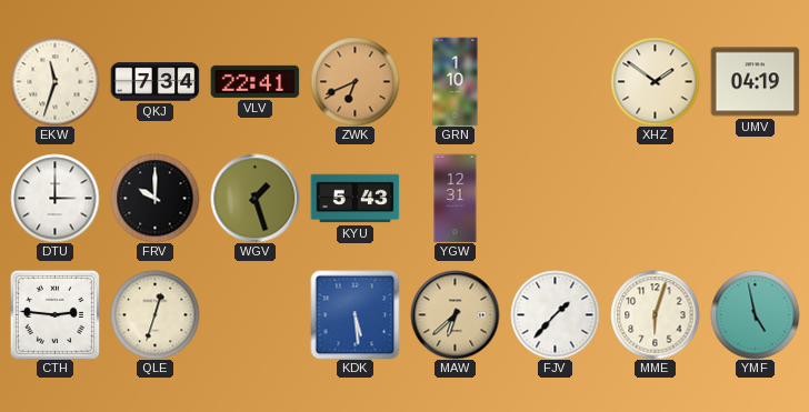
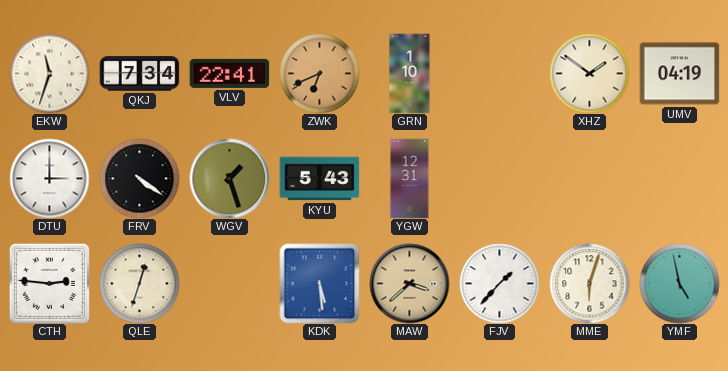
FRV: 10:00 -> 4:21 (139, 178)
MAW: 6:38 -> 3:38 (409, 283)
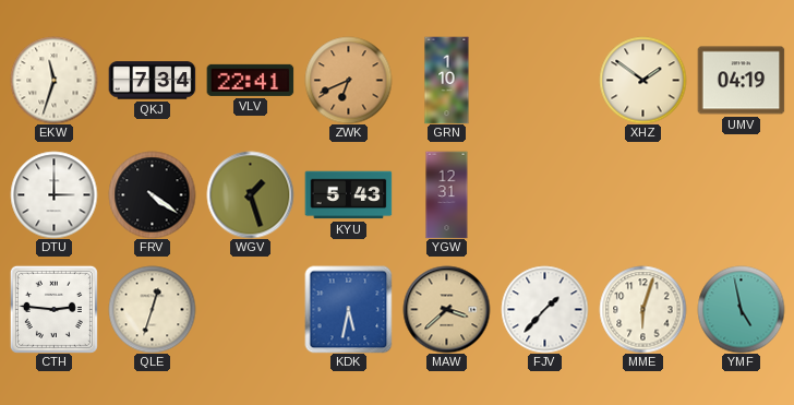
KDK: 5:29 -> 5:32 (348, 309)
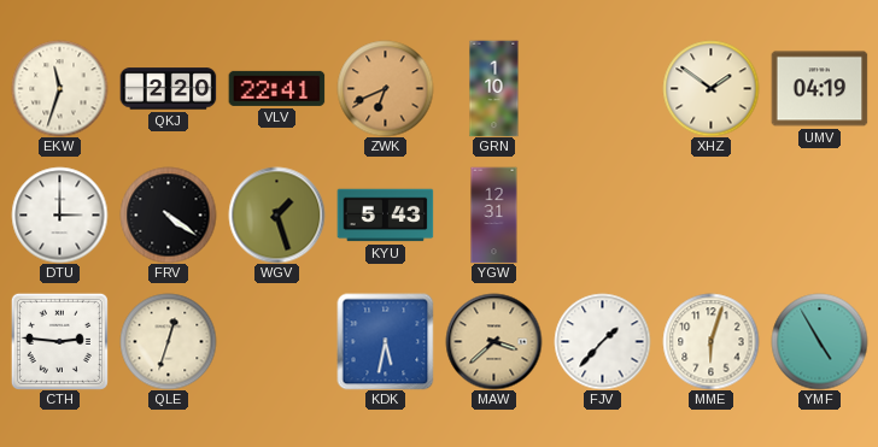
QKJ: 7:34 -> 2:20 (168, 89)
YMF: 4:58 -> 4:55 (819, 341)
